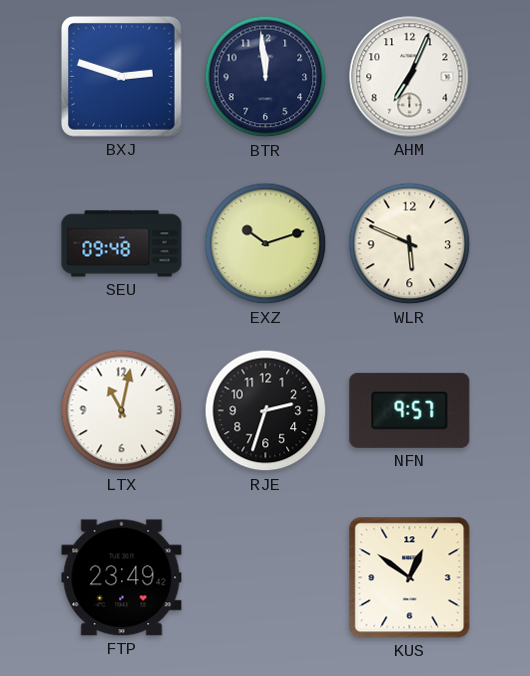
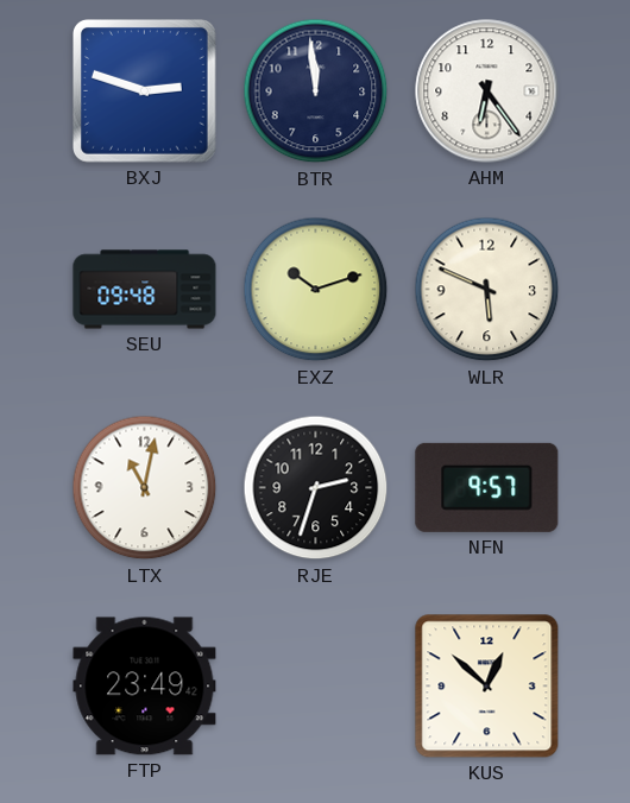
AHM: 7:04 -> 6:24 (487, 91)
KUS: 12:51 -> 12:52 (487, 687)
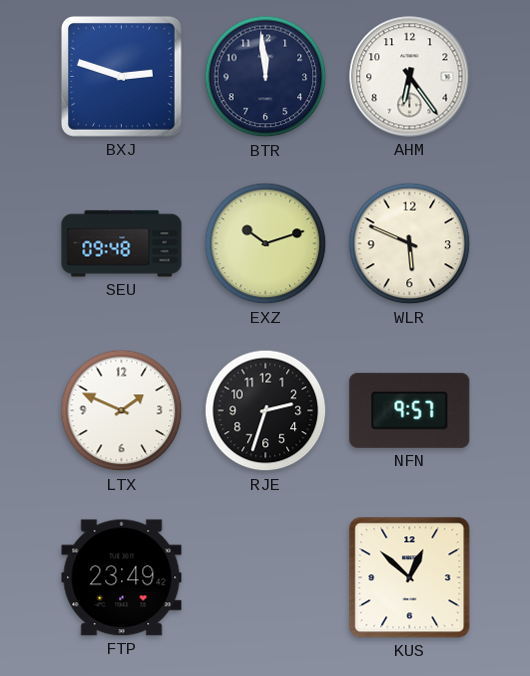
LTX: 11:02 -> 1:49 (122, 411)
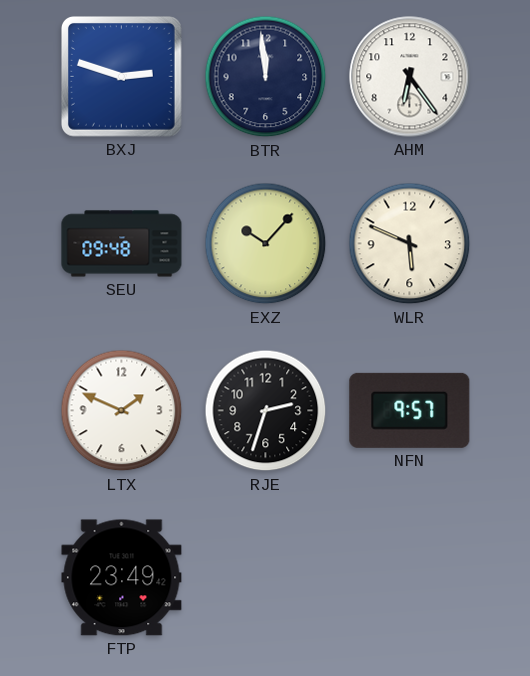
EXZ: 10:12 -> 10:07 (266, 244)
KUS: 12:52 -> none (410, 578)
